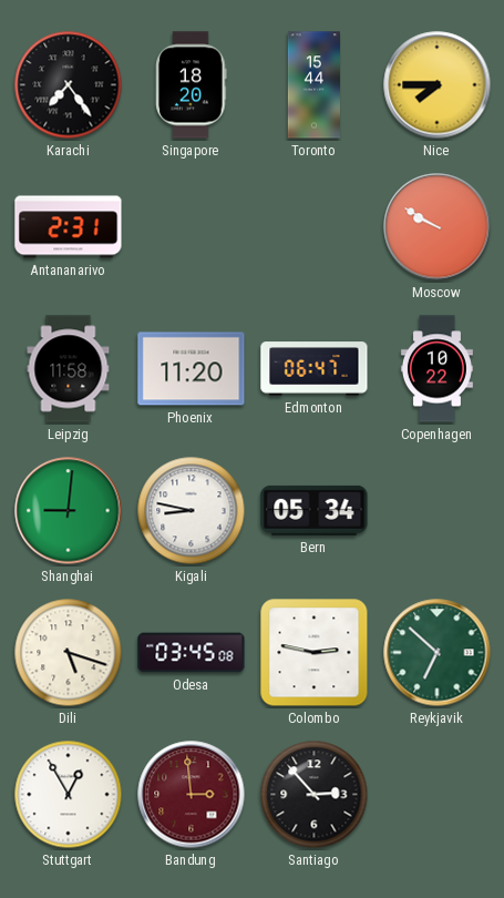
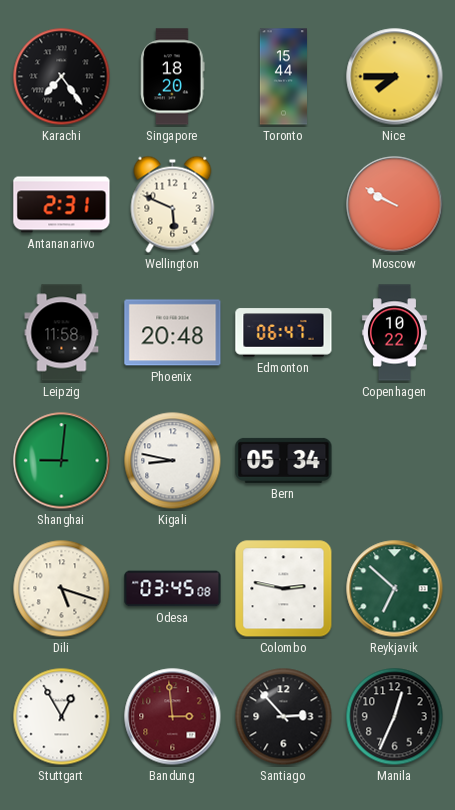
Wellington: none -> 5:49 (173, 204)
Phoenix: 11:20 -> 20:48 (173, 333)
Manila: none -> 12:34 (395, 717)
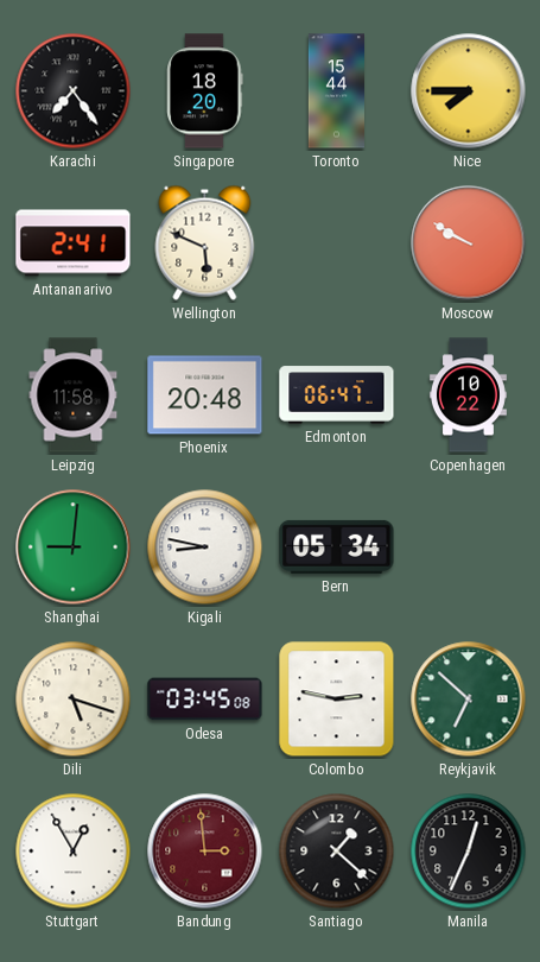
Antananarivo: 2:31 -> 2:41 (74, 243)
Santiago: 2:53 -> 1:22 (337, 852)
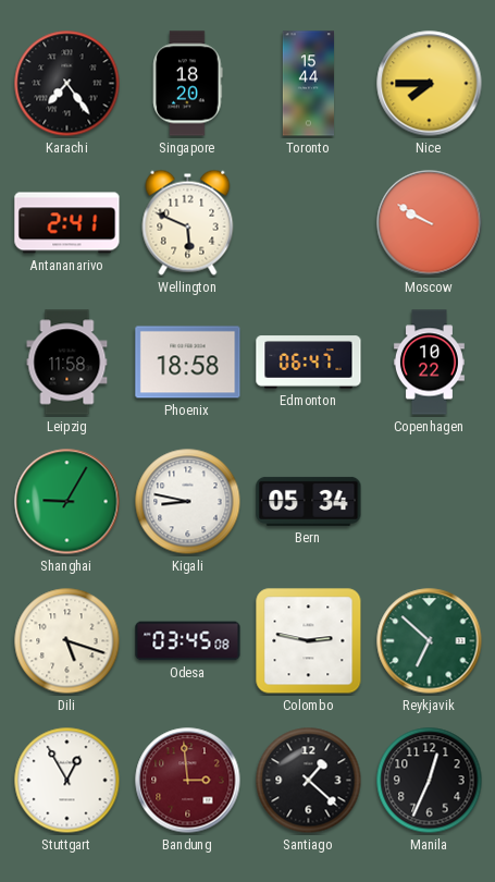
Phoenix: 20:48 -> 18:58 (188, 363)
Shanghai: 9:01 -> 9:05 (67, 502)
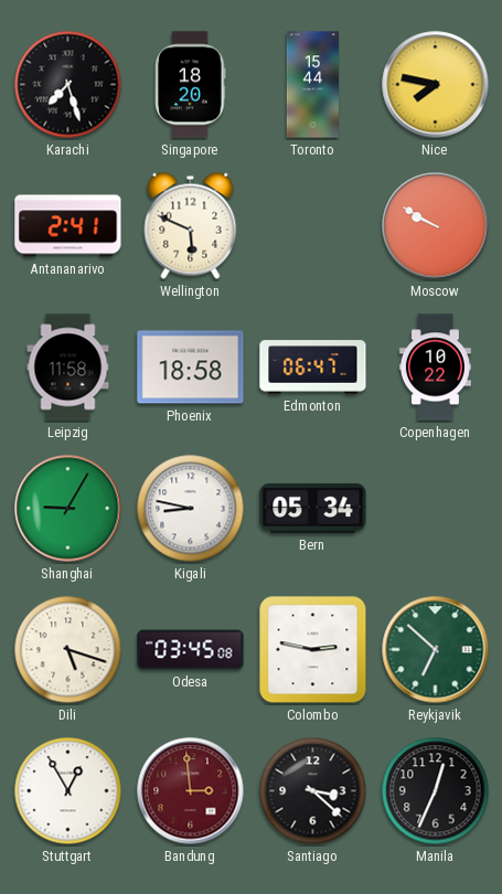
Karachi: 7:24 -> 7:27 (68, 85)
Nice: 7:45 -> 7:47 (436, 85)
Santiago: 1:22 -> 3:22 (313, 791)
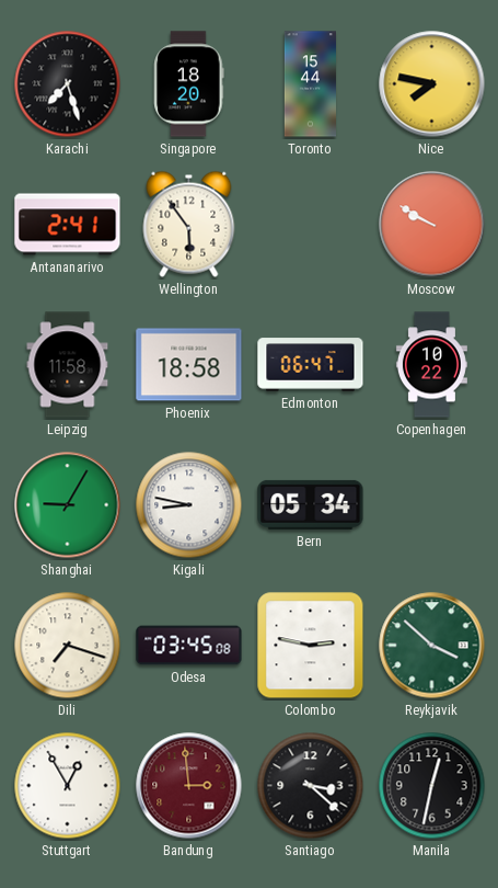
Wellington: 5:49 -> 5:54 (189, 224)
Dili: 5:18 -> 7:18 (68, 646)
Reykjavik: 6:52 -> 3:52 (432, 646)
Manila: 12:34 -> 12:32 (432, 786)
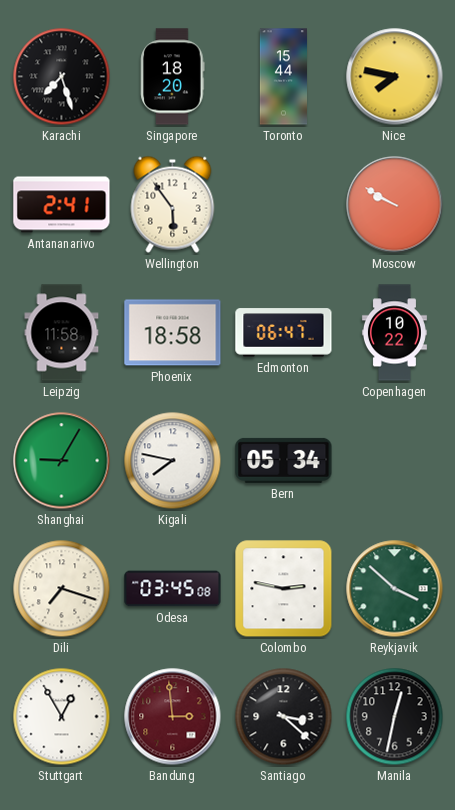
Kigali: 8:47 -> 7:47 (173, 461)
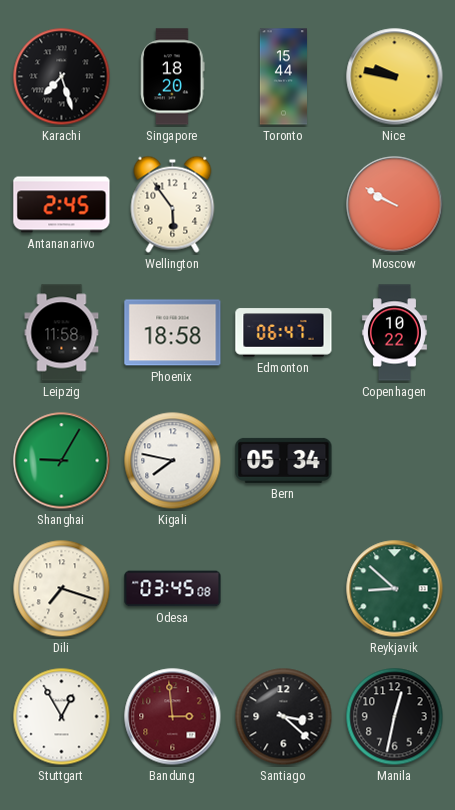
Nice: 7:47 -> 9:47 (395, 77)
Antananarivo: 2:41 -> 2:45 (62, 205)
Colombo: 2:47 -> none (284, 589)
Reykjavik: 3:52 -> 8:52 (395, 589)
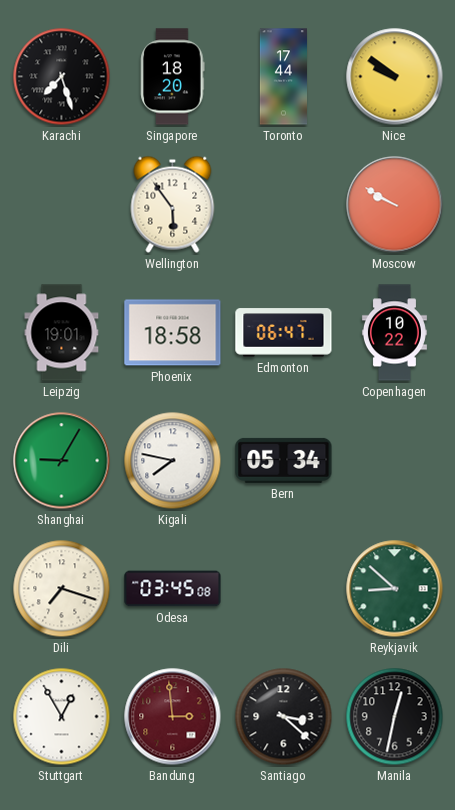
Toronto: 15:44 -> 17:44 (283, 77)
Nice: 9:47 -> 9:51 (395, 77)
Antananarivo: 2:45 -> none (62, 205)
Leipzig: 11:58 -> 19:01 (62, 333)
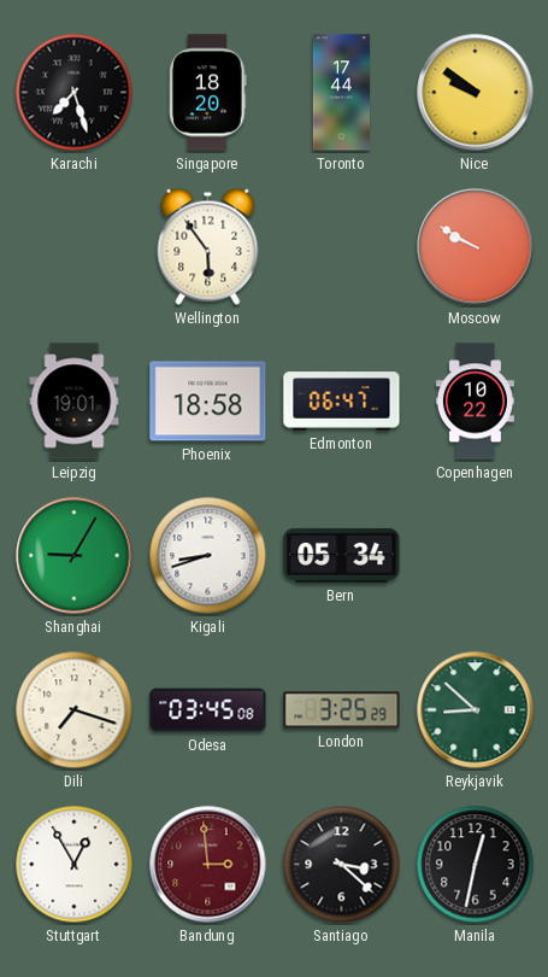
Kigali: 7:47 -> 8:42 (208, 556)
London: none -> 3:25 (342, 710)
